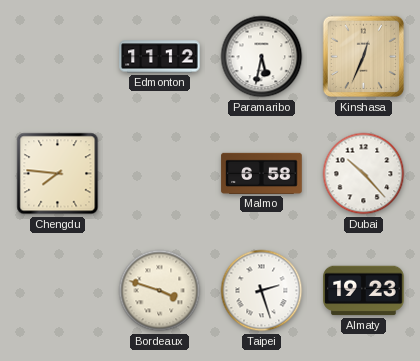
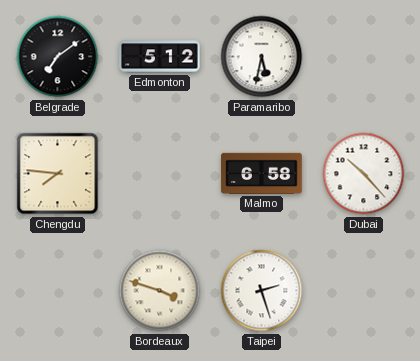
Belgrade: none -> 7:09 (58, 57)
Edmonton: 11:12 -> 5:12 (160, 57)
Kinshasa: 12:34 -> none (364, 57)
Almaty: 19:23 -> none (364, 291)
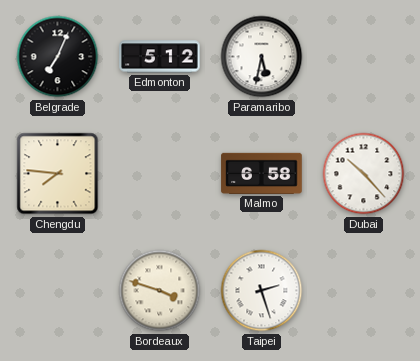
Belgrade: 7:09 -> 7:04 (58, 57)
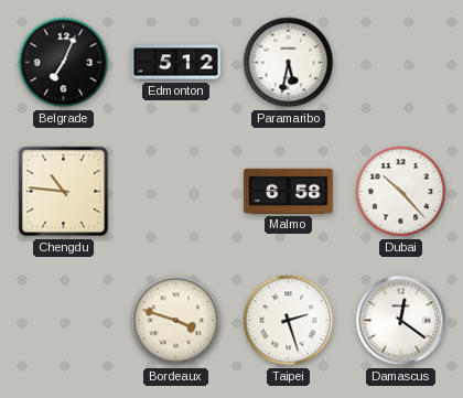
Chengdu: 7:46 -> 10:46 (64, 192)
Damascus: none -> 12:21 (401, 321)
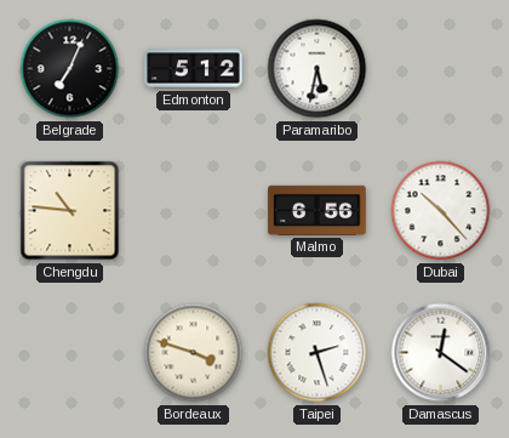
Malmo: 6:58 -> 6:56 (318, 210)
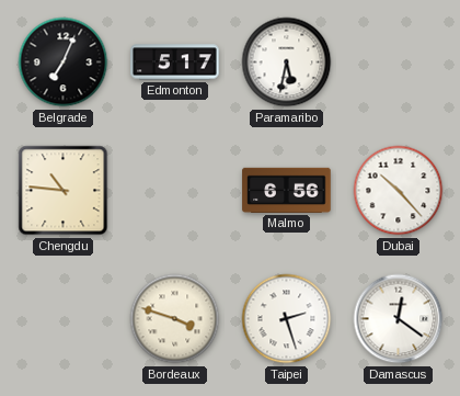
Edmonton: 5:12 -> 5:17 (175, 63)
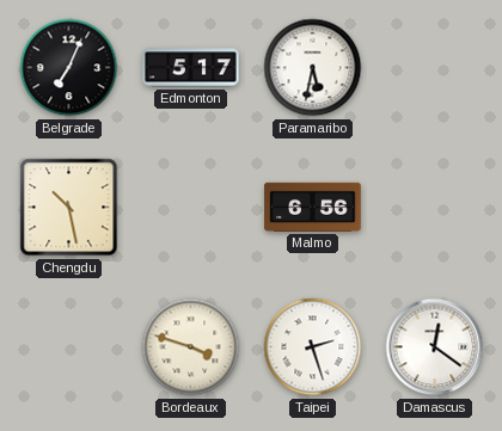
Chengdu: 10:46 -> 10:28 (69, 208)
Dubai: 10:23 -> none (399, 191)
